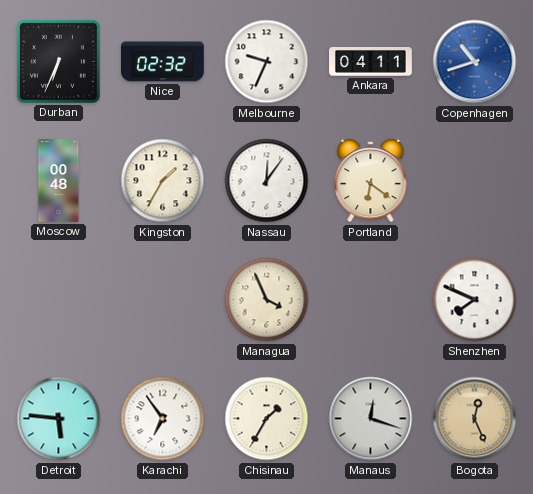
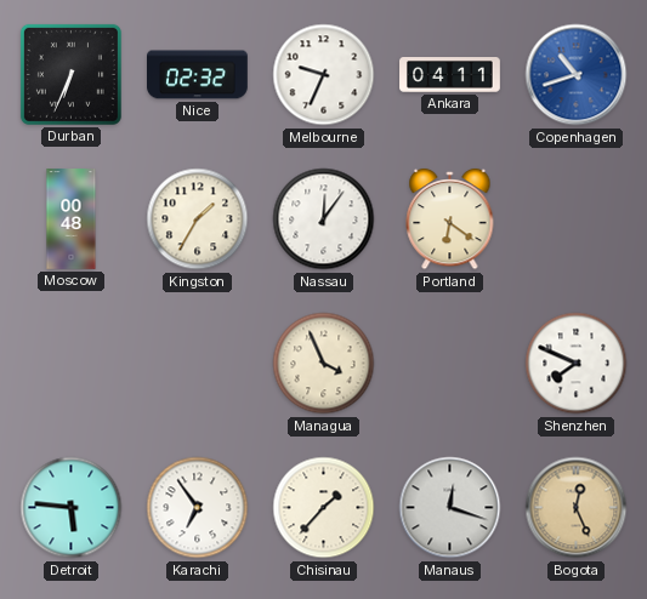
Chisinau: 1:35 -> 1:37 (324, 508)
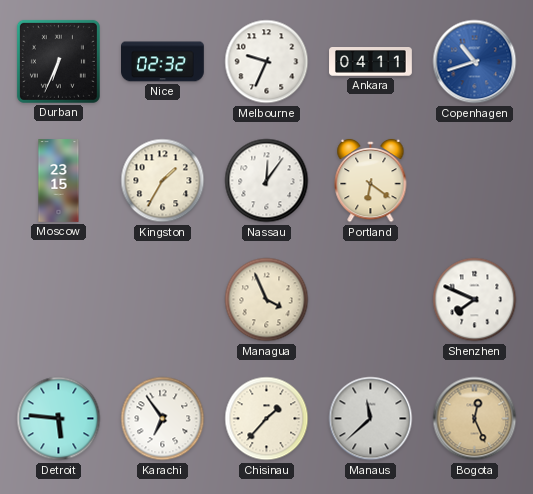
Moscow: 00:48 -> 23:15 (59, 181)
Manaus: 12:18 -> 11:38 (371, 419)
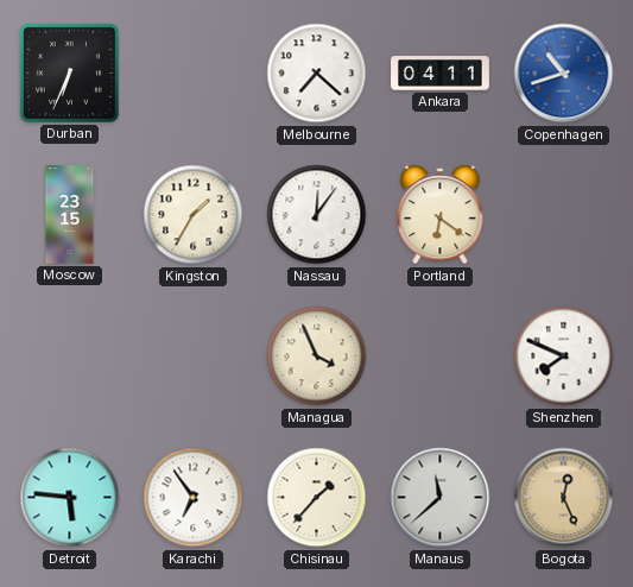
Nice: 02:32 -> none (163, 62)
Melbourne: 9:34 -> 7:22 (317, 74)
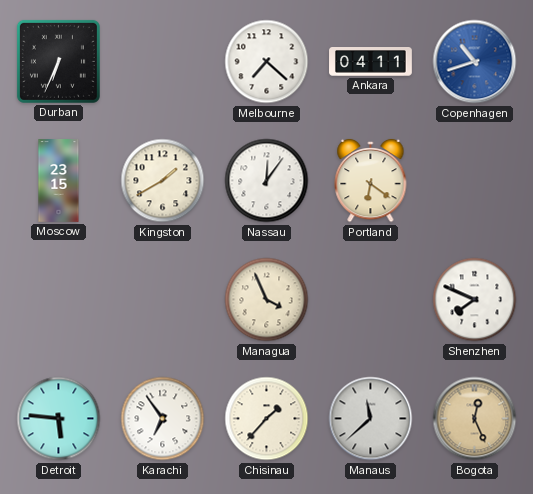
Kingston: 1:35 -> 1:40 (163, 181)
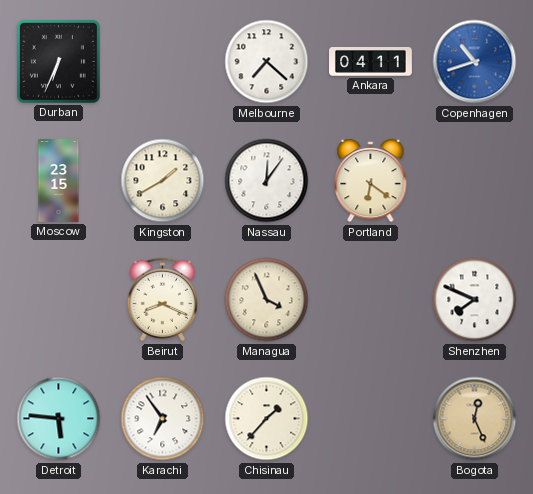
Beirut: none -> 8:19 (163, 300)
Manaus: 11:38 -> none (371, 419)
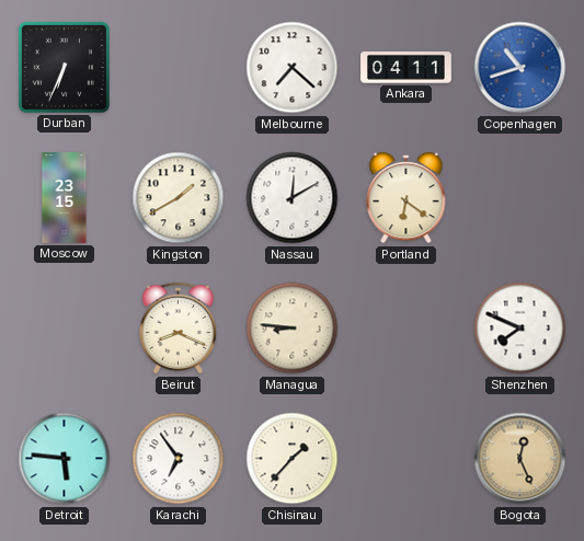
Nassau: 12:06 -> 12:10 (293, 198)
Managua: 3:56 -> 8:46 (293, 329)
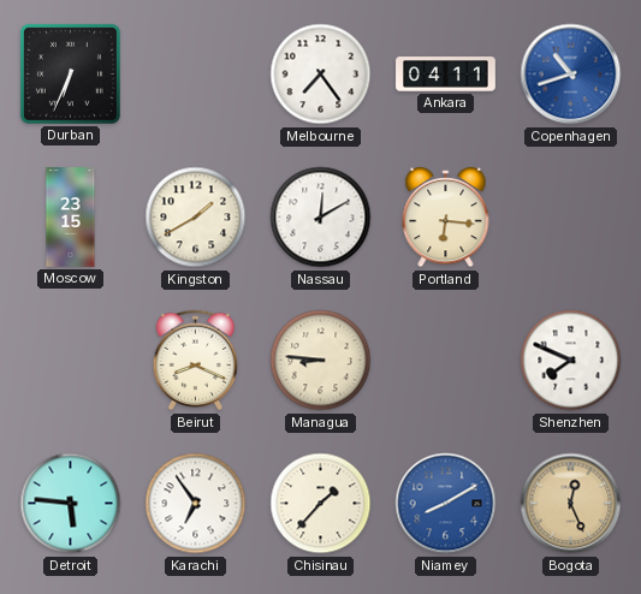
Melbourne: 7:22 -> 7:24 (321, 75)
Portland: 6:21 -> 6:16 (446, 218)
Niamey: none -> 8:10 (446, 504)
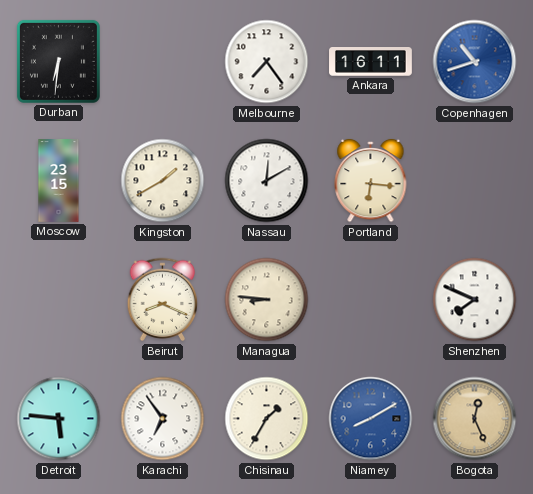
Durban: 6:34 -> 6:31 (58, 61)
Ankara: 04:11 -> 16:11 (371, 62)
Chisinau: 1:37 -> 1:35 (267, 419)
